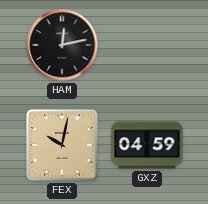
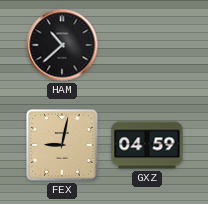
HAM: 12:13 -> 10:38 (62, 45)
FEX: 10:02 -> 9:02 (62, 145)
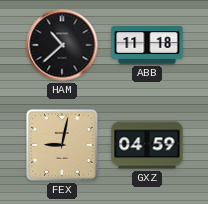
ABB: none -> 11:18 (147, 45)
